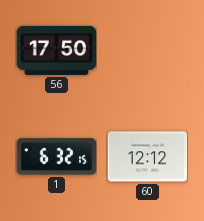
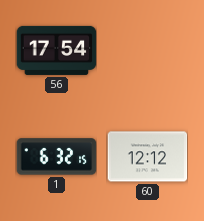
56: 17:50 -> 17:54 (56, 50)
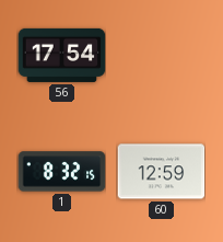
1: 6:32 -> 8:32 (61, 172)
60: 12:12 -> 12:59 (161, 172)
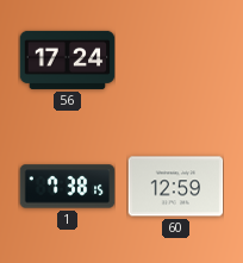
56: 17:54 -> 17:24 (67, 60)
1: 8:32 -> 7:38 (67, 187)
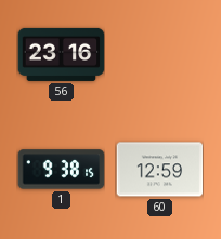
56: 17:24 -> 23:16 (61, 54)
1: 7:38 -> 9:38 (61, 170)
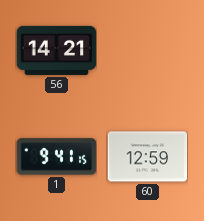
56: 23:16 -> 14:21 (56, 50)
1: 9:38 -> 9:41 (56, 157)
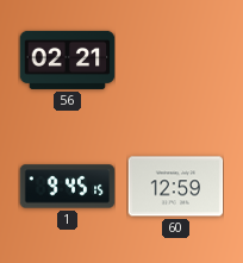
56: 14:21 -> 02:21 (67, 60)
1: 9:41 -> 9:45 (67, 187)
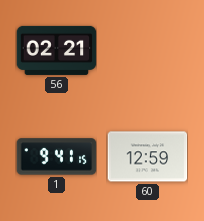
1: 9:45 -> 9:41 (56, 157)
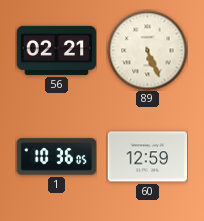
89: none -> 5:26 (147, 50)
1: 9:41 -> 10:36 (56, 157)
